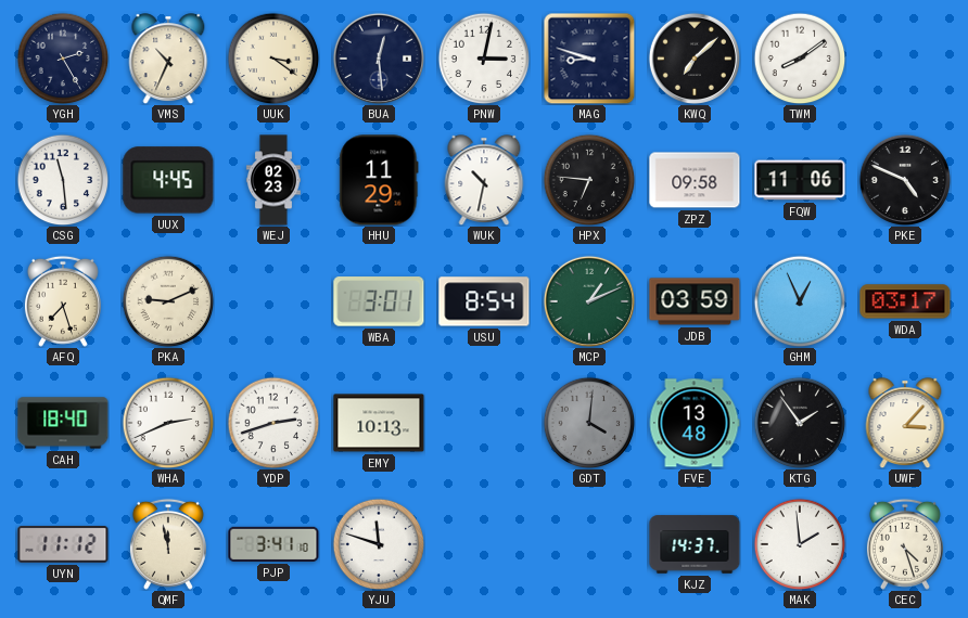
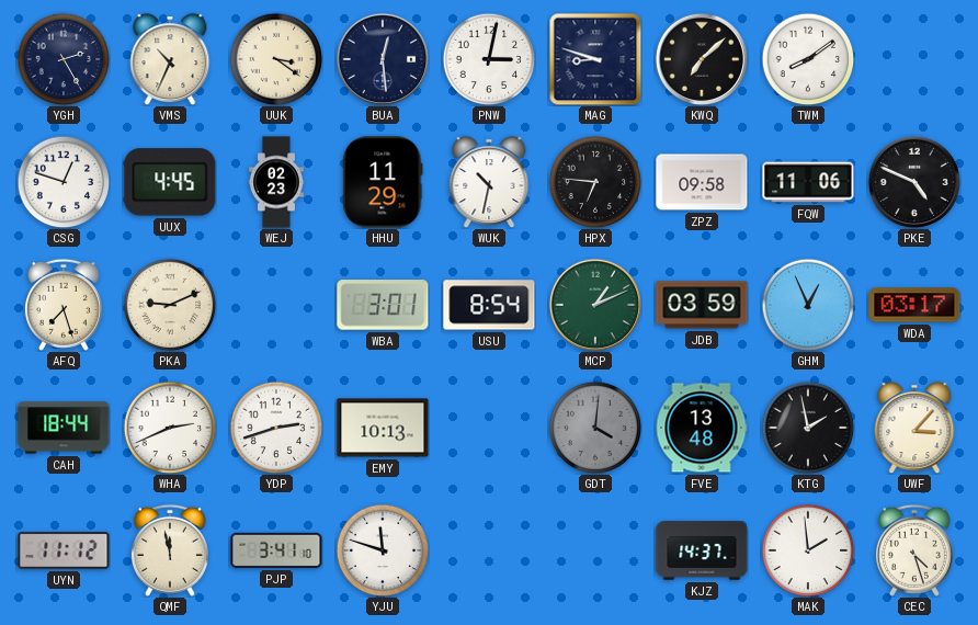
CSG: 11:29 -> 12:48 (64, 182)
CAH: 18:40 -> 18:44 (64, 428)
KTG: 1:54 -> 1:58 (808, 428)
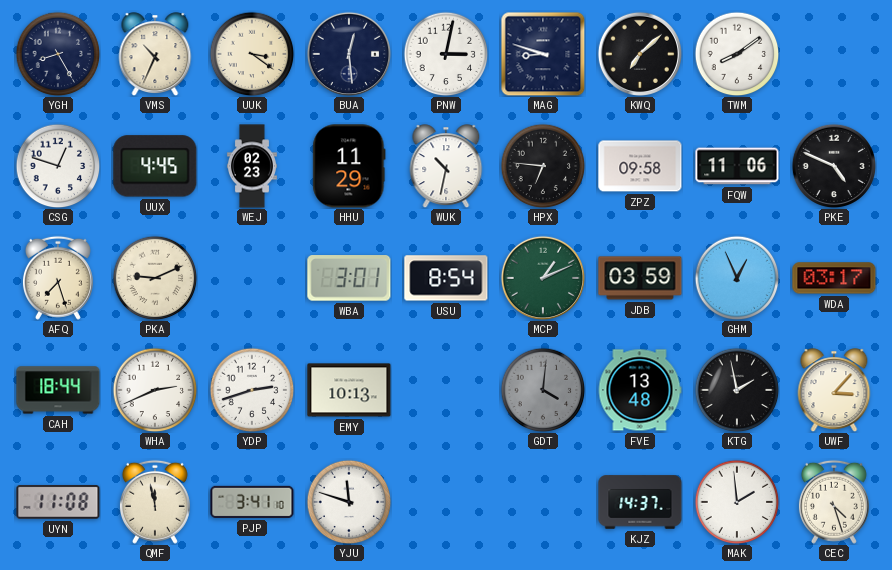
YGH: 2:25 -> 8:25 (58, 54)
UYN: 11:12 -> 11:08 (58, 502)
